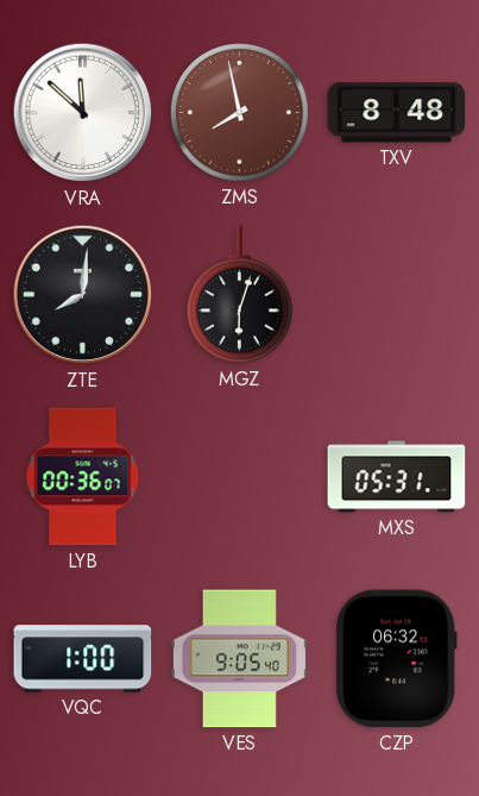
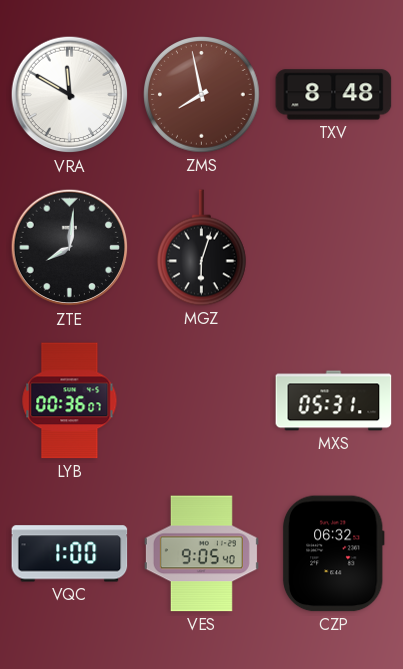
VRA: 11:52 -> 11:50 (70, 95)
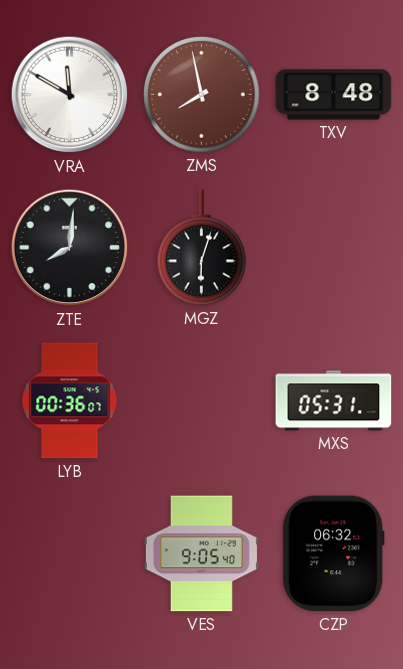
VQC: 1:00 -> none (70, 554)
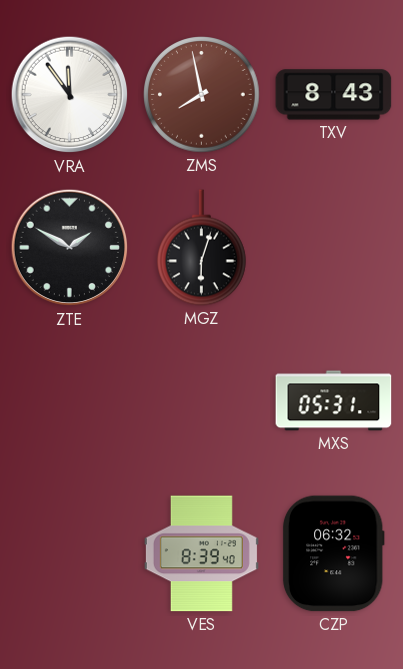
VRA: 11:50 -> 11:54 (70, 95)
TXV: 8:48 -> 8:43 (334, 95)
ZTE: 8:01 -> 1:50 (70, 248)
LYB: 00:36 -> none (70, 401)
VES: 9:05 -> 8:39 (201, 554)
